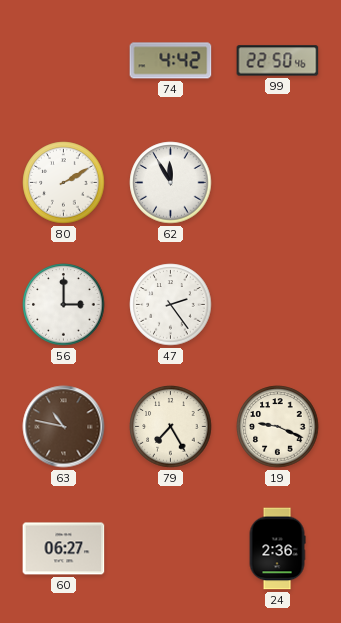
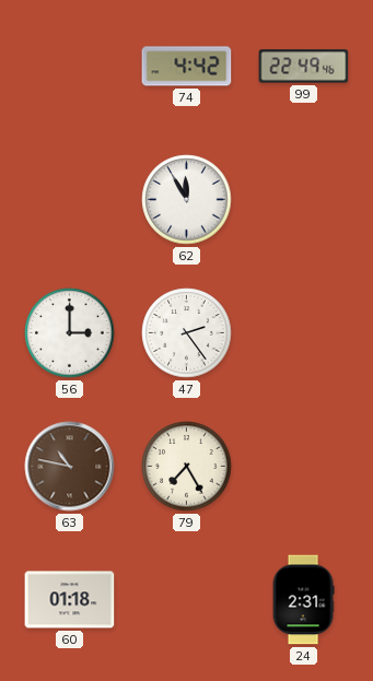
99: 22:50 -> 22:49 (304, 67)
80: 2:10 -> none (64, 183)
19: 9:19 -> none (278, 427)
60: 06:27 -> 01:18 (70, 600)
24: 2:36 -> 2:31 (303, 600)
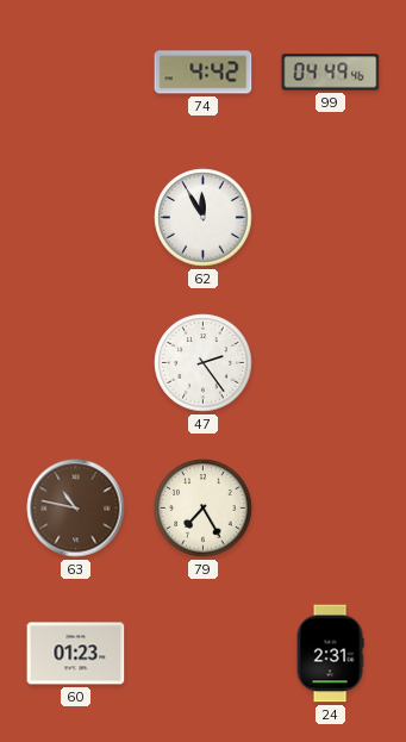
99: 22:49 -> 04:49 (331, 73)
56: 3:00 -> none (70, 333)
60: 01:18 -> 01:23 (76, 654)
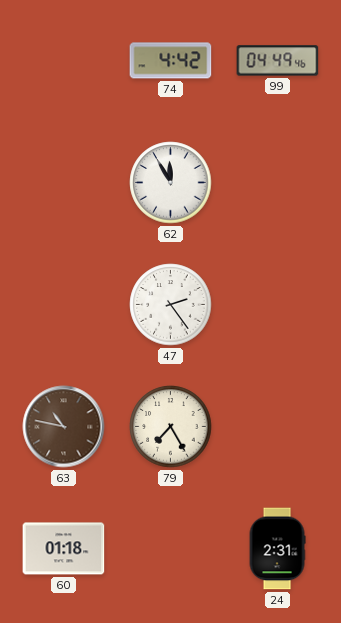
60: 01:23 -> 01:18 (64, 549)
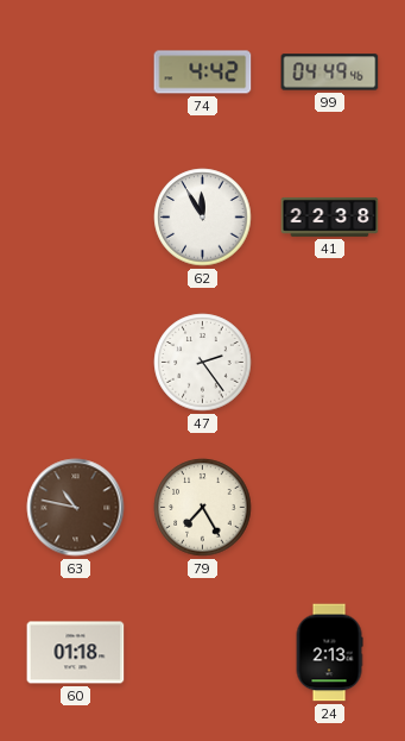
41: none -> 22:38 (330, 216)
24: 2:31 -> 2:13 (329, 653)
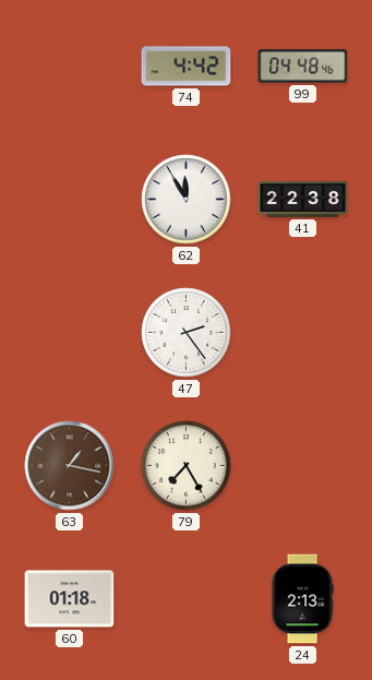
99: 04:49 -> 04:48 (303, 67)
63: 10:47 -> 1:17 (70, 466)
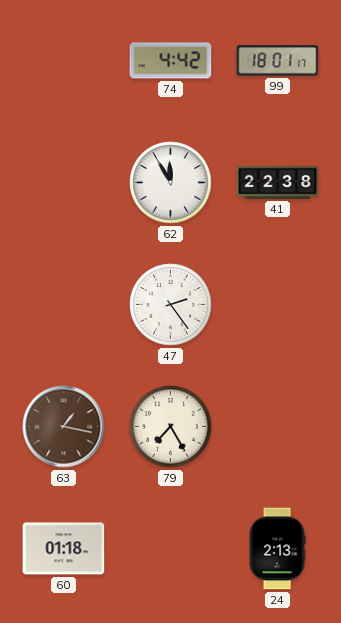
99: 04:48 -> 18:01 (278, 61)
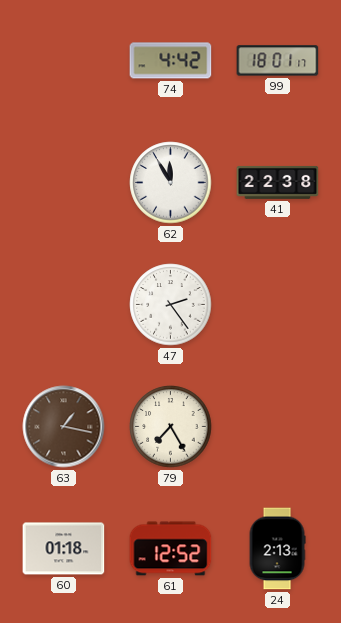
61: none -> 12:52 (171, 549)
